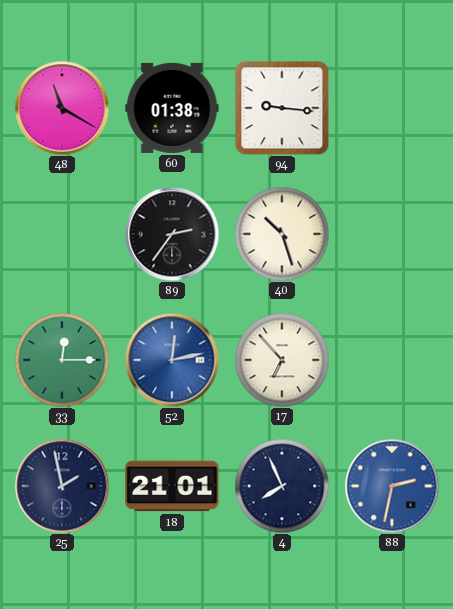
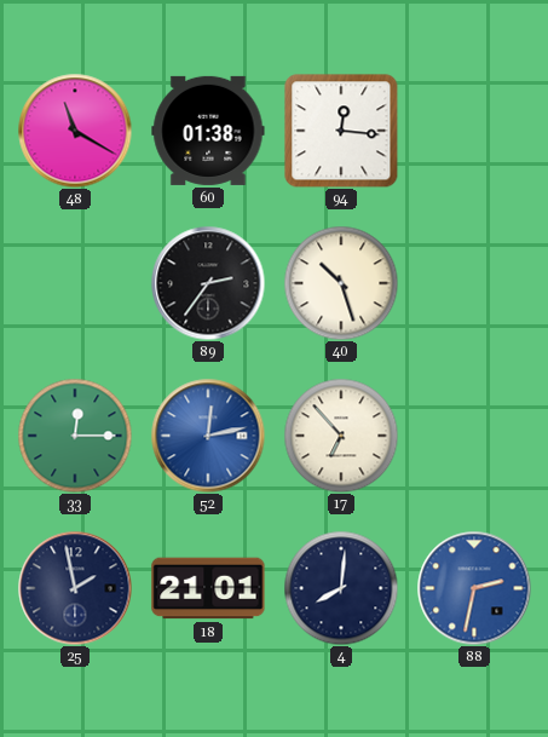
94: 9:16 -> 12:16 (341, 131)
4: 7:56 -> 8:01 (341, 588)
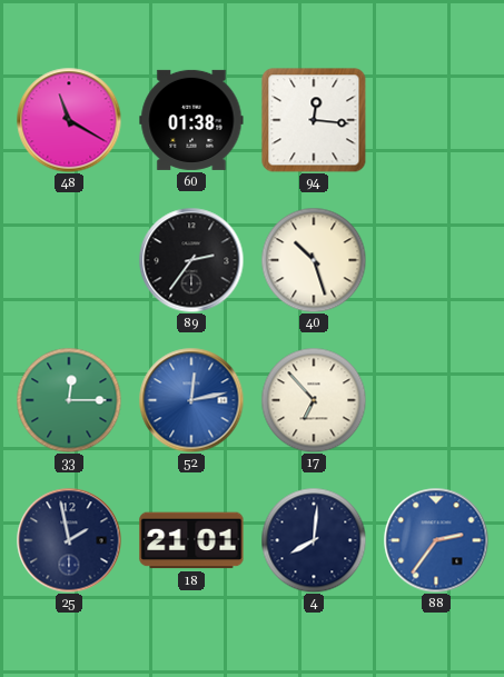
88: 2:32 -> 2:36 (436, 540)
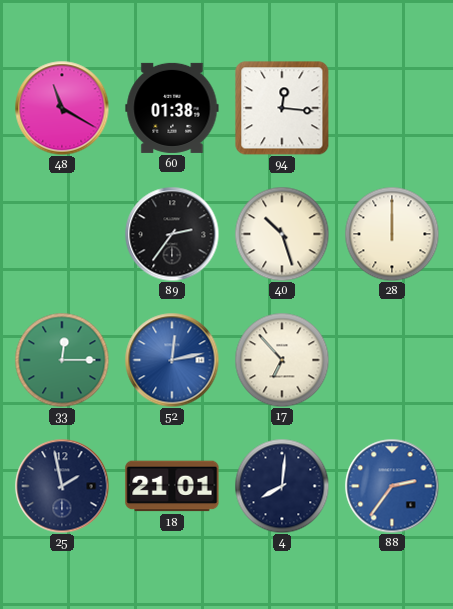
28: none -> 12:00 (392, 234)
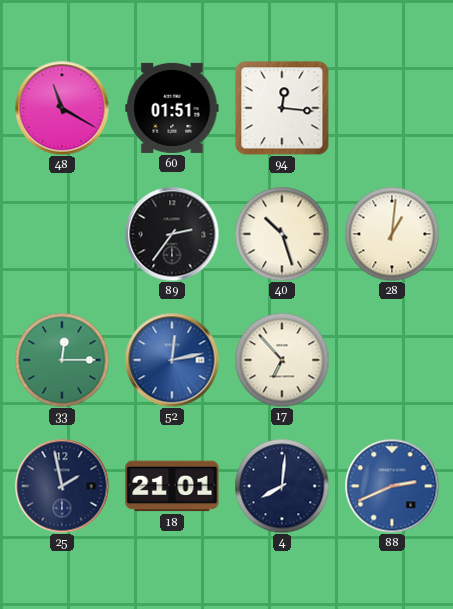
60: 01:38 -> 01:51 (172, 108)
28: 12:00 -> 1:01 (392, 234)
88: 2:36 -> 2:41 (392, 486)
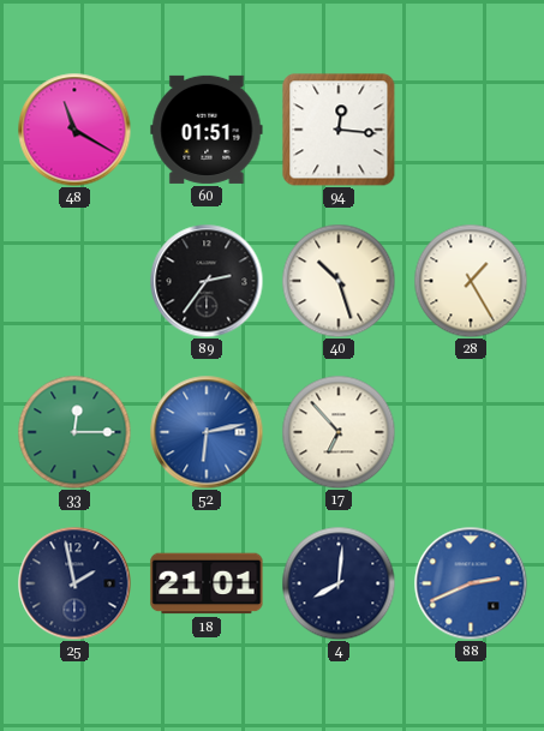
28: 1:01 -> 1:25 (471, 281)
52: 12:13 -> 6:13 (207, 432)
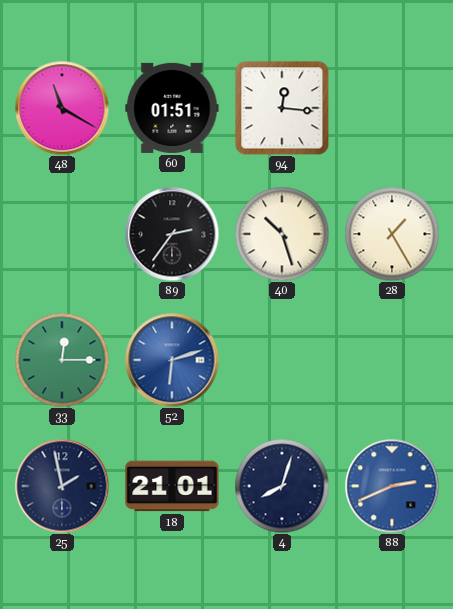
52: 6:13 -> 6:12 (172, 360)
17: 6:53 -> none (339, 432)
4: 8:01 -> 8:03 (282, 486)
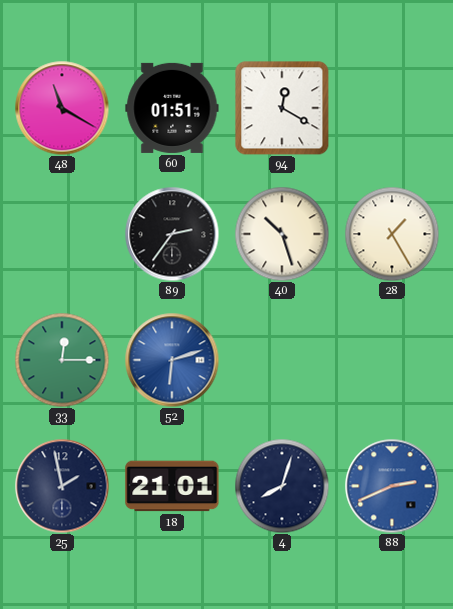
94: 12:16 -> 12:20 (282, 108)
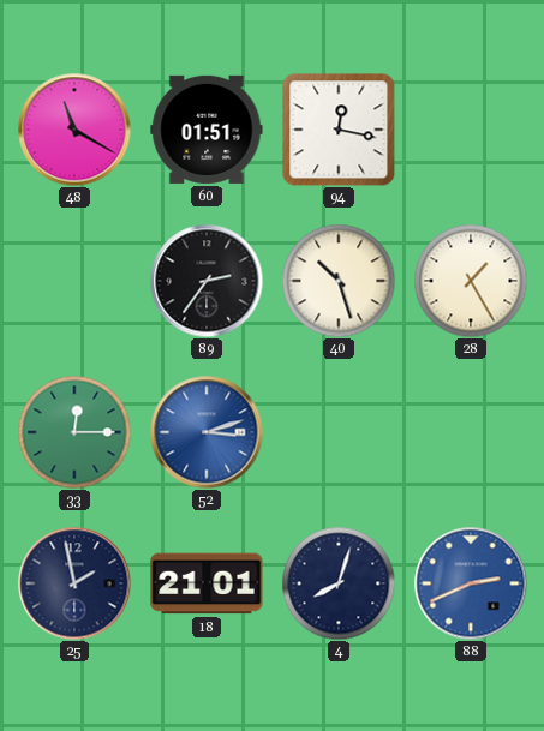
94: 12:20 -> 12:17 (339, 130)
52: 6:12 -> 3:12 (207, 432)
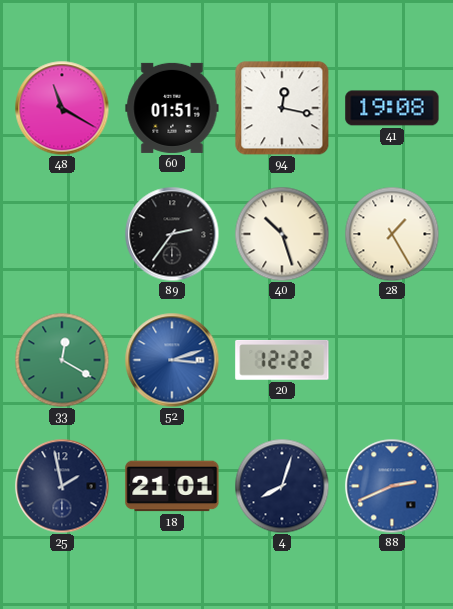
41: none -> 19:08 (392, 108)
33: 12:15 -> 12:20 (62, 360)
20: none -> 12:22 (282, 360)
